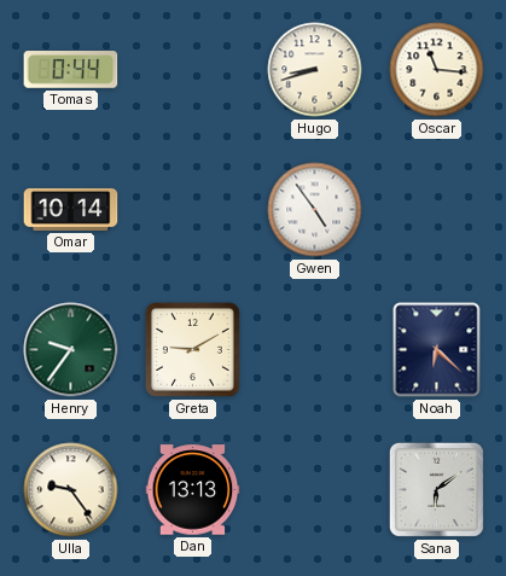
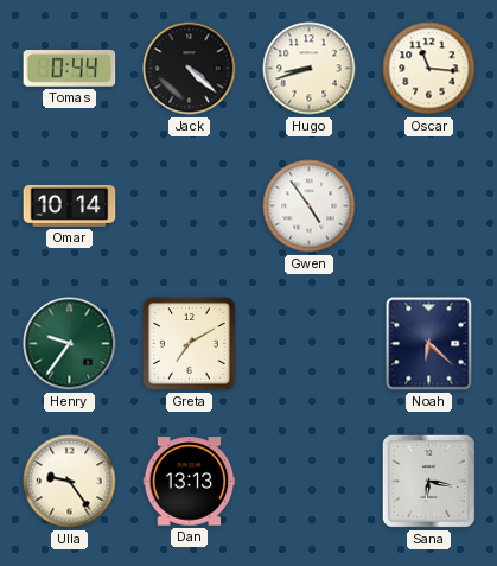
Jack: none -> 4:22 (190, 69)
Greta: 9:10 -> 7:10 (189, 343)
Sana: 6:09 -> 6:17 (428, 481)
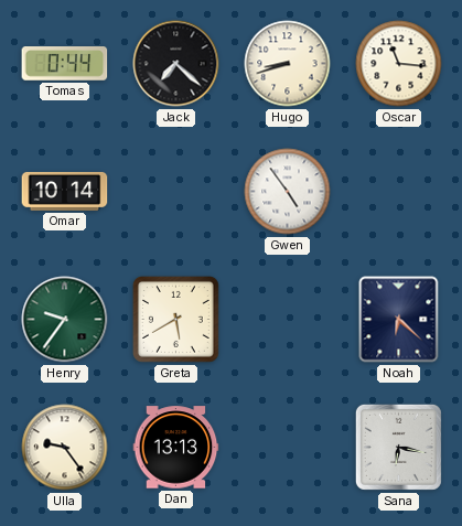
Jack: 4:22 -> 7:22 (176, 64)
Greta: 7:10 -> 5:40 (175, 319)
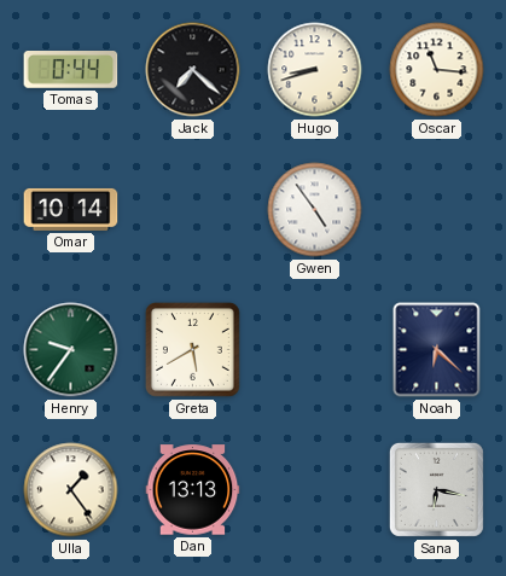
Ulla: 9:24 -> 1:24 (71, 490)
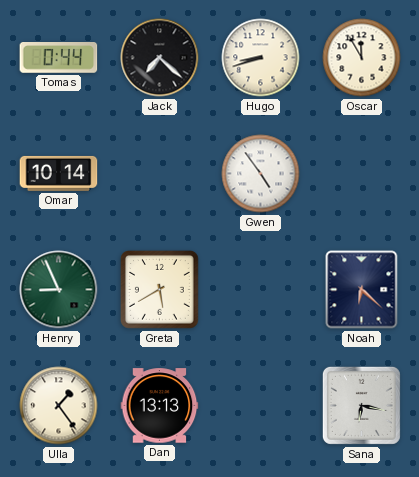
Oscar: 11:16 -> 11:55 (362, 58)
Henry: 9:36 -> 8:56 (59, 290)
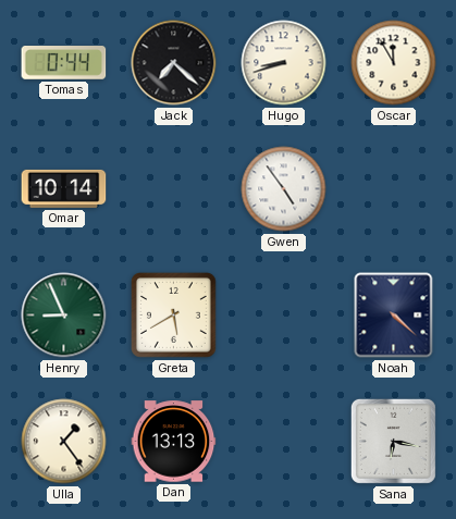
Noah: 6:22 -> 4:22 (394, 316)
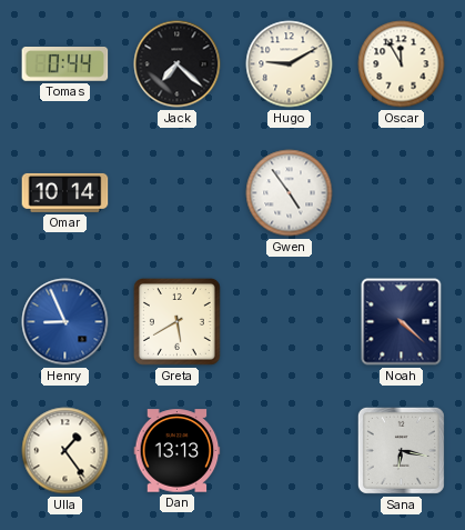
Hugo: 8:42 -> 9:10 (290, 64)
Henry dial: green -> blue (65, 322)
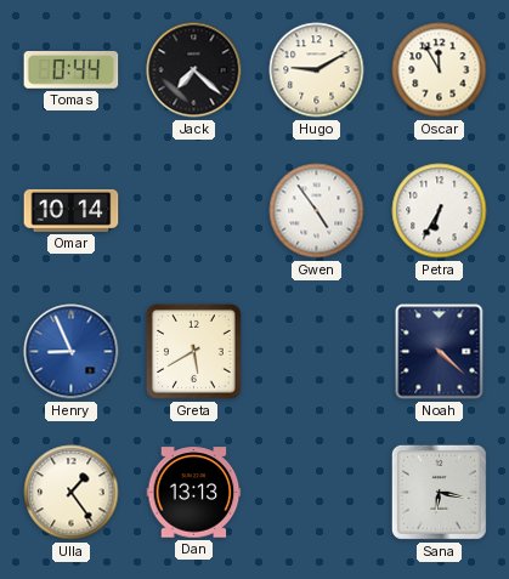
Petra: none -> 6:35 (440, 211)
